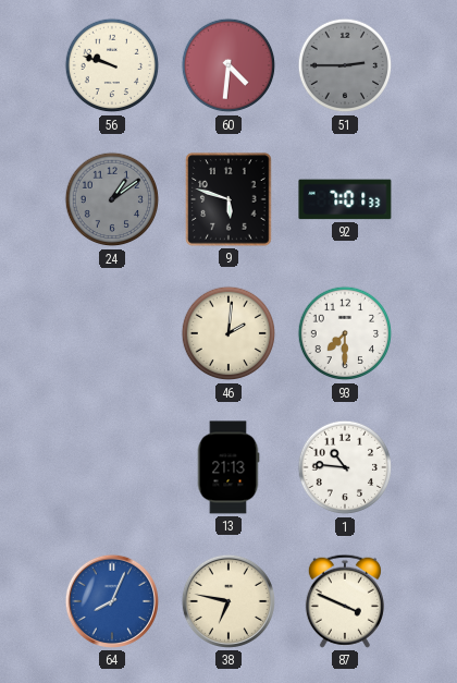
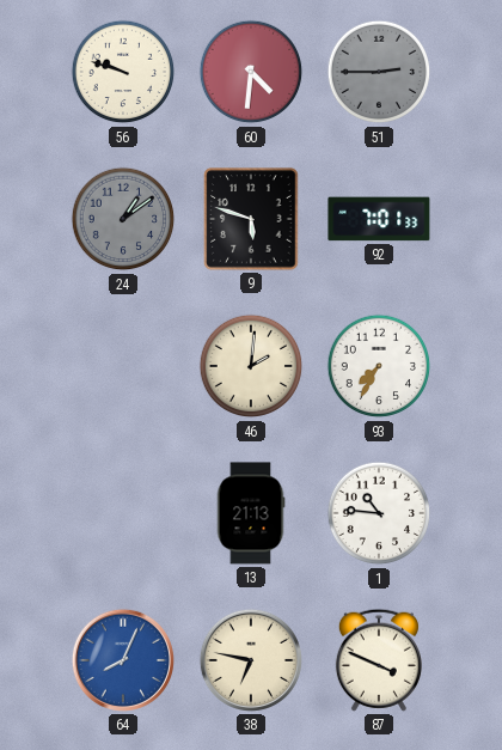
93: 7:30 -> 7:35 (379, 366)
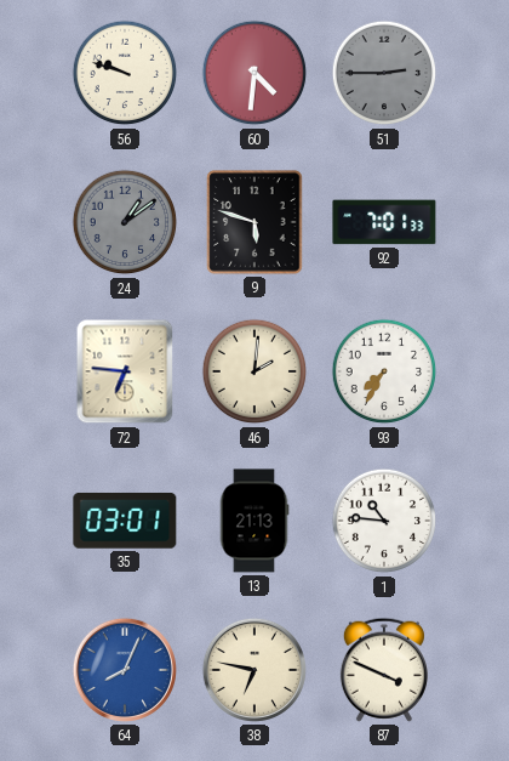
72: none -> 6:46 (125, 371)
35: none -> 03:01 (125, 521)
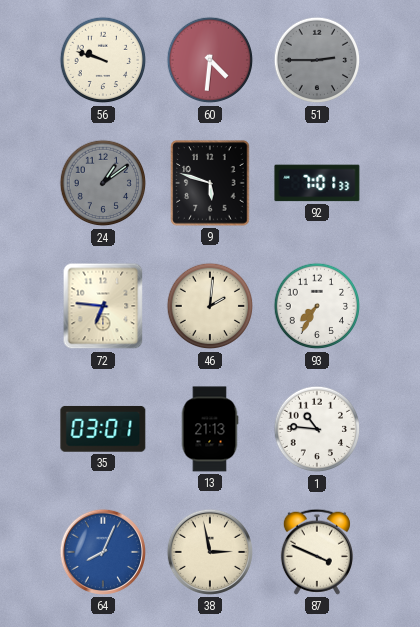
38: 6:47 -> 2:58 (210, 552)
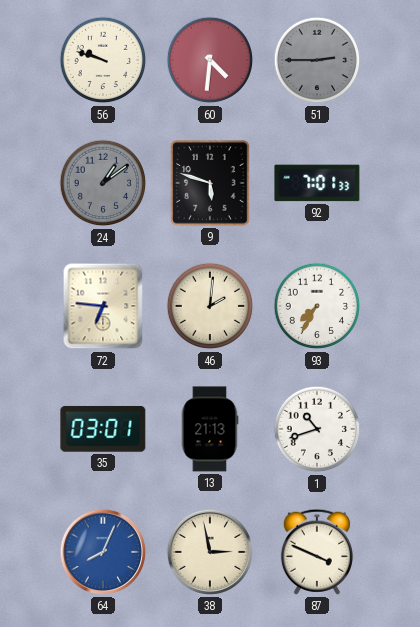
1: 10:46 -> 10:42 (317, 429)
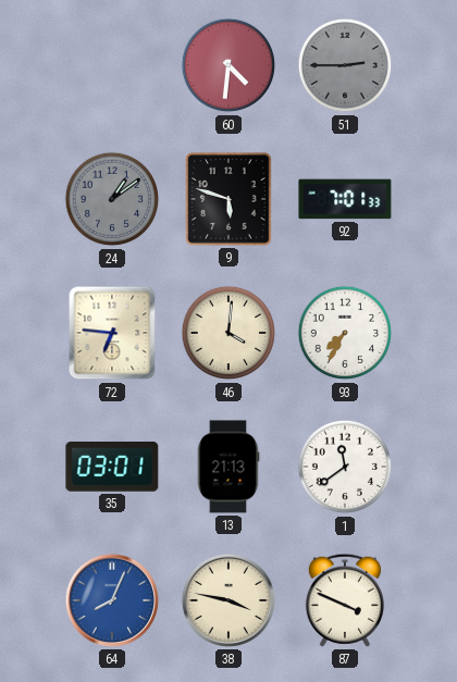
56: 9:48 -> none (103, 60)
46: 2:01 -> 4:01 (228, 333)
1: 10:42 -> 11:39 (345, 467)
38: 2:58 -> 3:47 (228, 600)
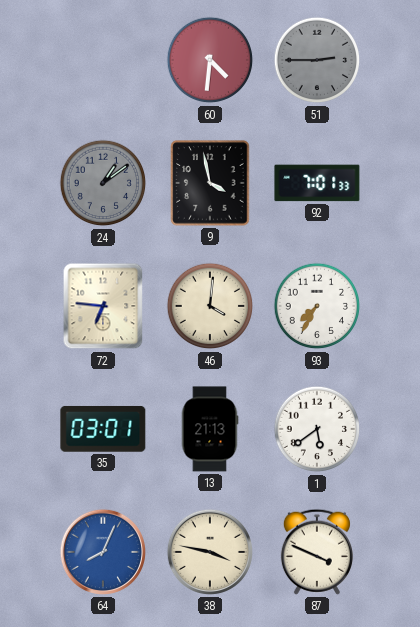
9: 5:48 -> 3:58 (210, 183)
1: 11:39 -> 5:39 (317, 429)
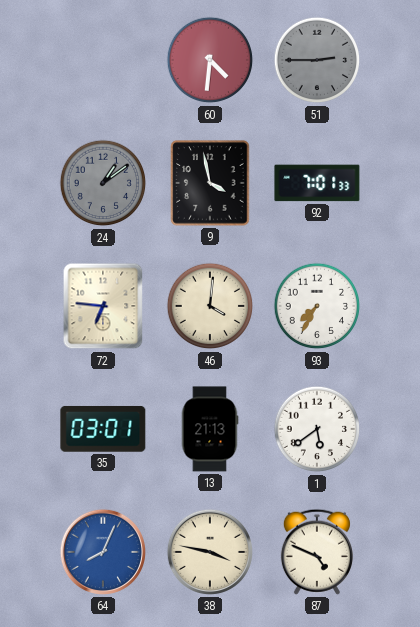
87: 3:49 -> 4:49 (317, 552)
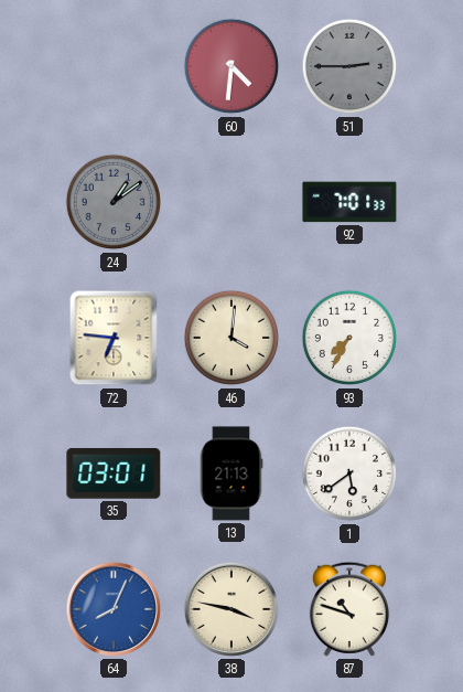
9: 3:58 -> none (210, 183)
87: 4:49 -> 10:48 (349, 609)
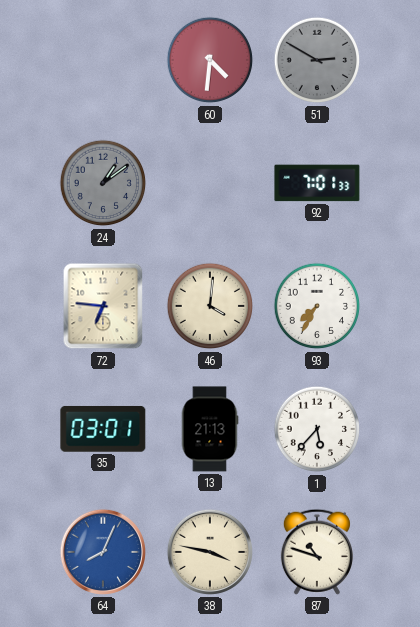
51: 2:45 -> 2:50 (317, 60)
1: 5:39 -> 5:37 (317, 429)
